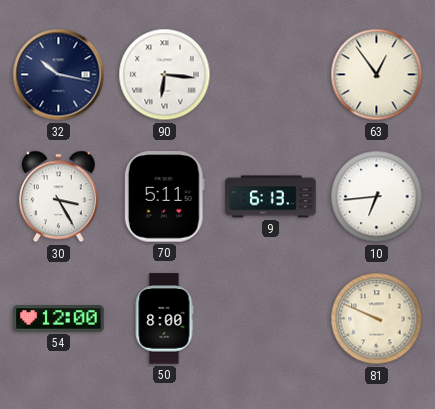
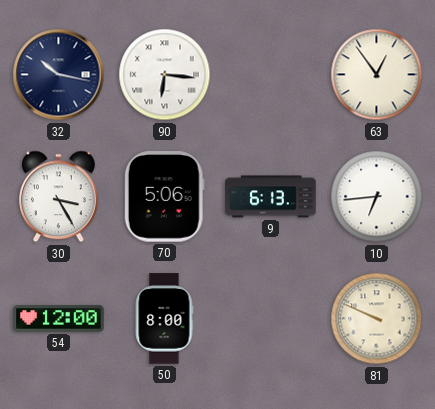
70: 5:11 -> 5:06 (164, 197)
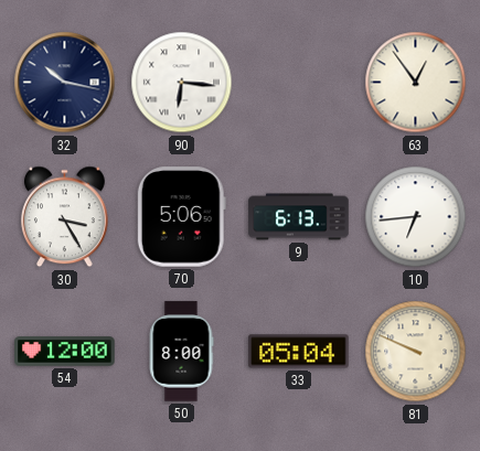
33: none -> 05:04 (299, 352)
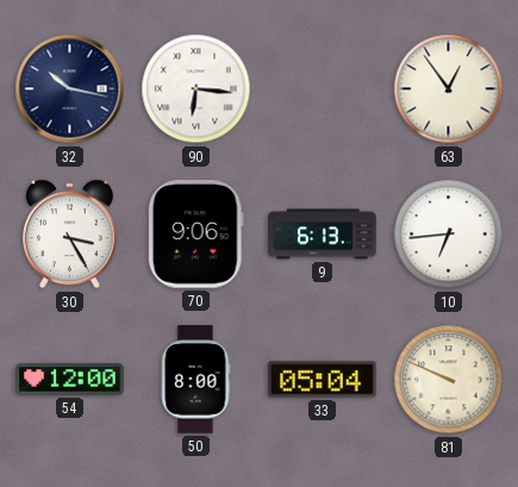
70: 5:06 -> 9:06 (195, 235)
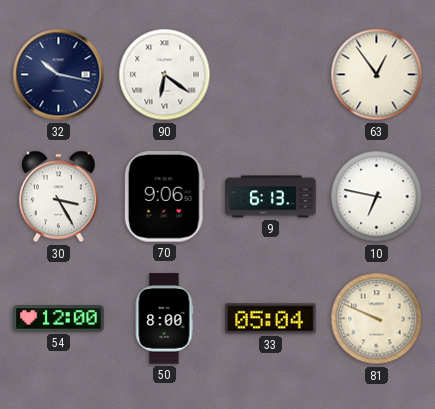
90: 6:16 -> 6:21 (165, 75)
10: 6:44 -> 6:47 (377, 197)
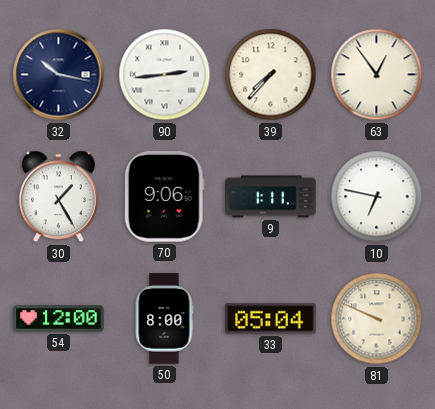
90: 6:21 -> 2:44 (165, 75)
39: none -> 7:37 (271, 75)
30: 3:25 -> 1:25 (59, 197)
9: 6:13 -> 1:11 (271, 197)
